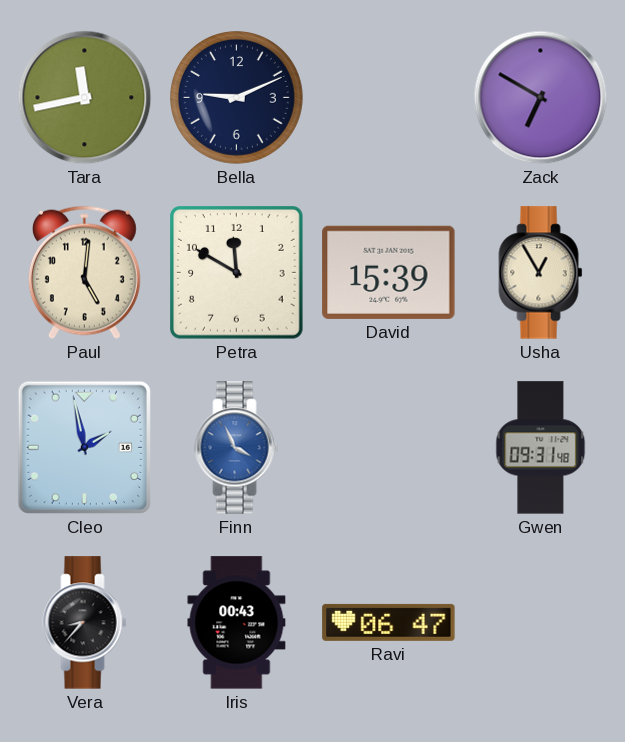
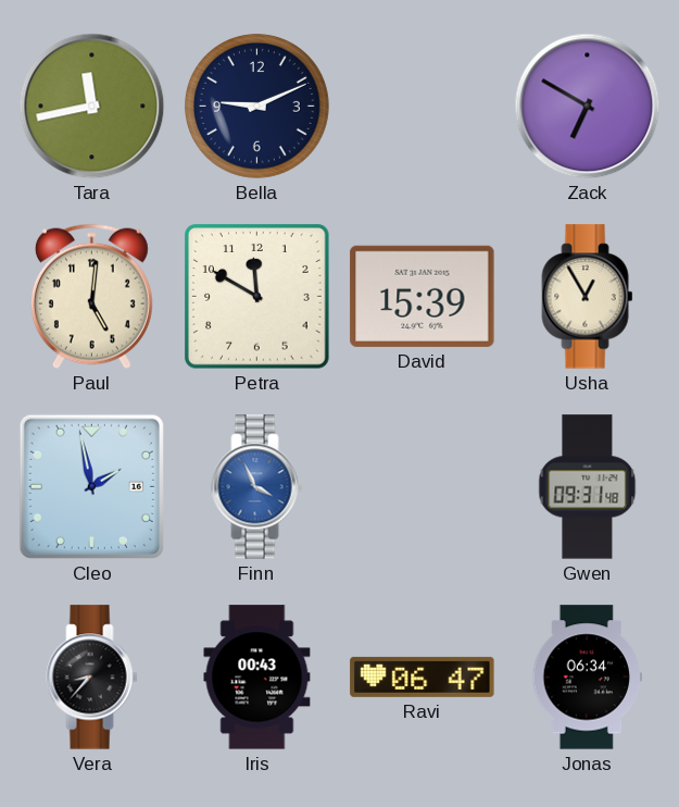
Jonas: none -> 06:34 (587, 678)
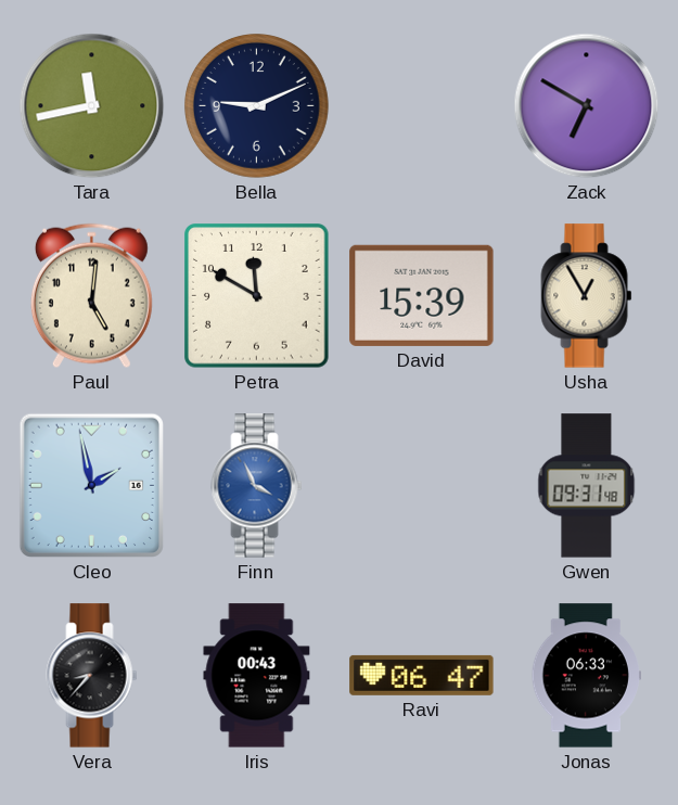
Jonas: 06:34 -> 06:33 (586, 676)
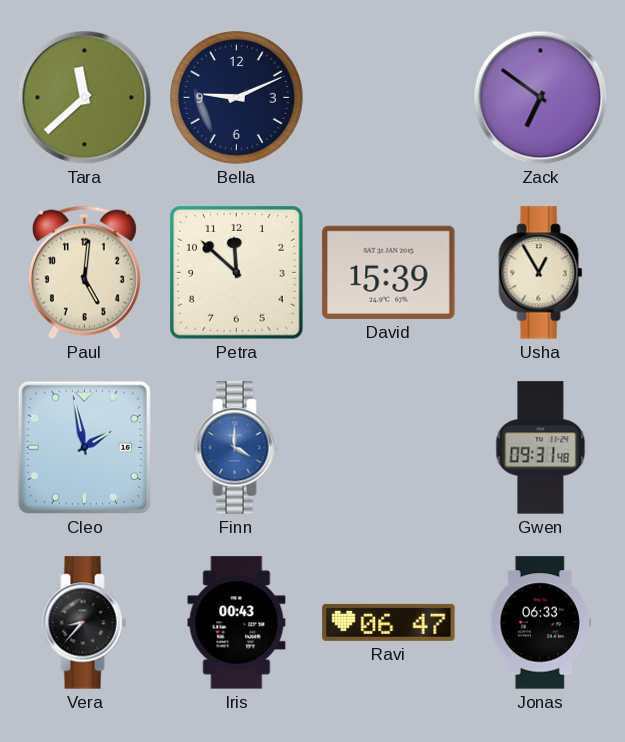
Tara: 11:43 -> 11:38 (85, 98)
Zack: 6:50 -> 6:51 (541, 98)
Petra: 11:50 -> 11:52 (237, 273)
Finn: 3:56 -> 4:00 (237, 448)
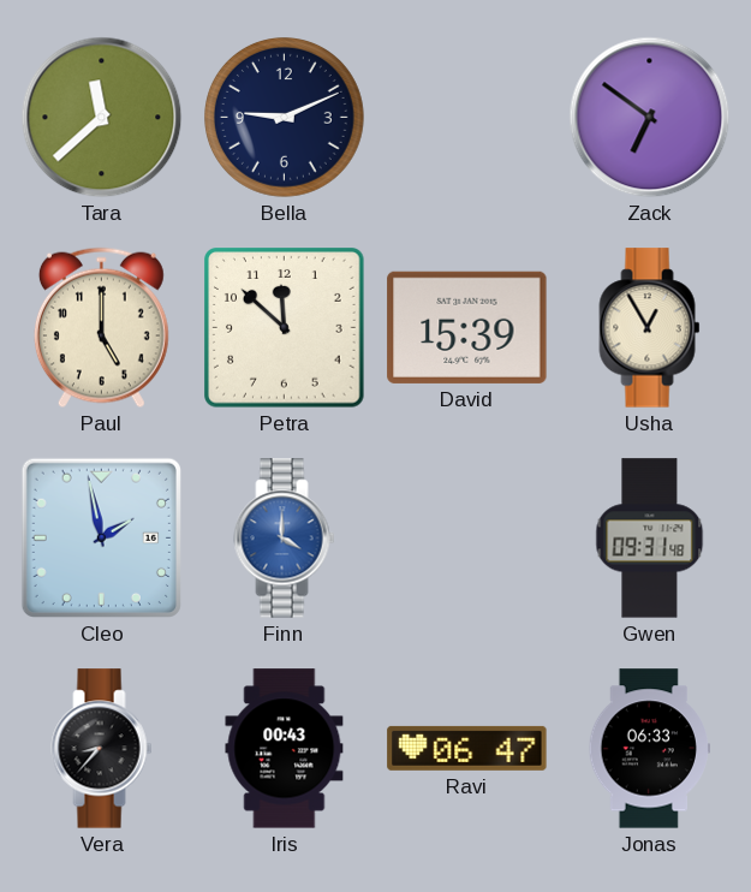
Paul: 5:01 -> 5:00 (101, 328)
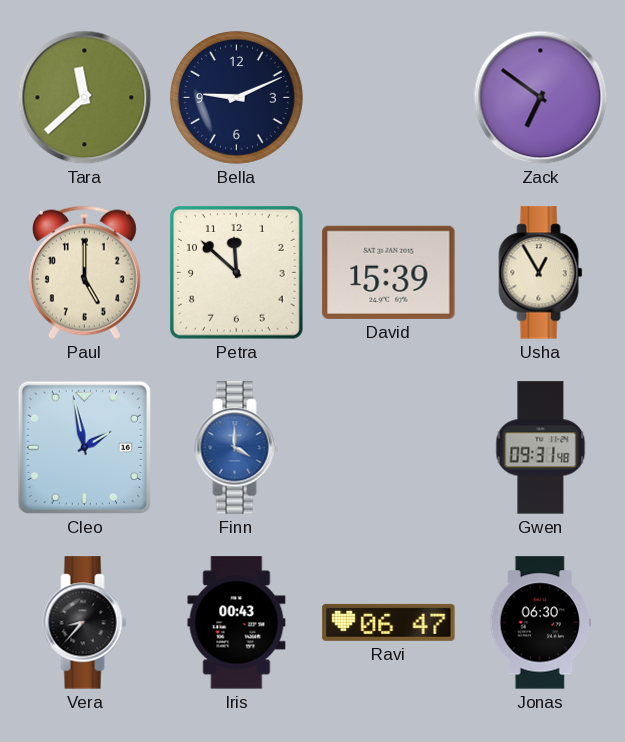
Jonas: 06:33 -> 06:30 (540, 623)
